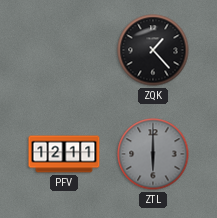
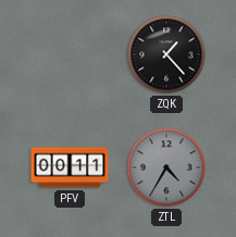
PFV: 12:11 -> 00:11 (70, 167)
ZTL: 6:00 -> 4:35 (166, 167)
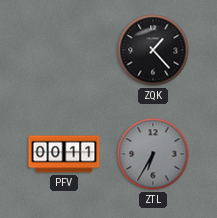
ZTL: 4:35 -> 6:35 (153, 154)
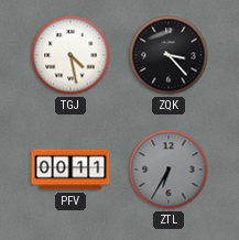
TGJ: none -> 4:28 (70, 55)
ZQK: 1:23 -> 3:23 (169, 55)
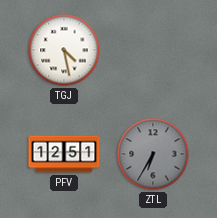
ZQK: 3:23 -> none (169, 55)
PFV: 00:11 -> 12:51 (64, 154)
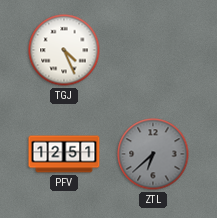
TGJ: 4:28 -> 4:26 (64, 50)
ZTL: 6:35 -> 6:38 (153, 154)
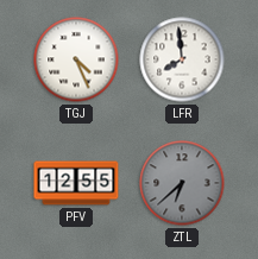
LFR: none -> 7:59 (182, 59)
PFV: 12:51 -> 12:55 (76, 183)
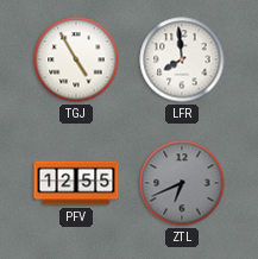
TGJ: 4:26 -> 4:55 (76, 59)
ZTL: 6:38 -> 6:41 (182, 183)
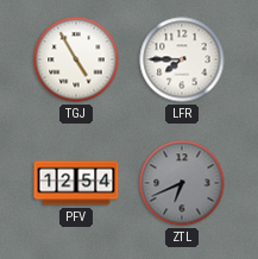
LFR: 7:59 -> 7:45 (182, 59)
PFV: 12:55 -> 12:54 (76, 183)
